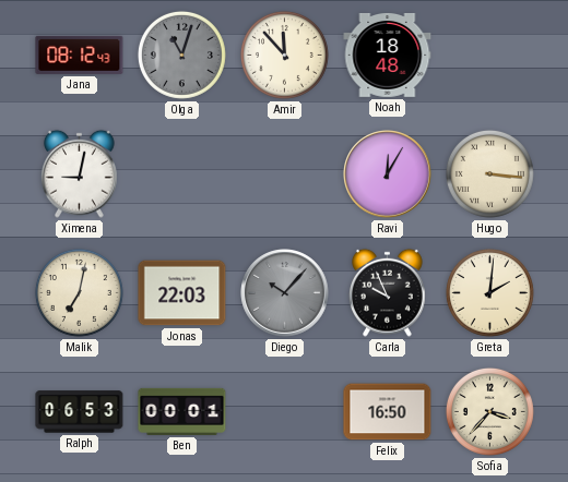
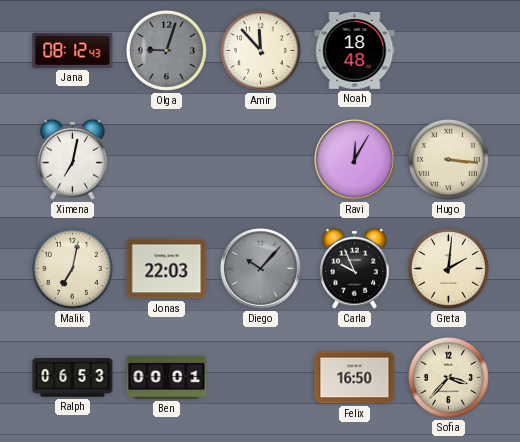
Olga: 11:03 -> 9:03 (166, 50)
Ximena: 9:02 -> 7:02 (73, 159)
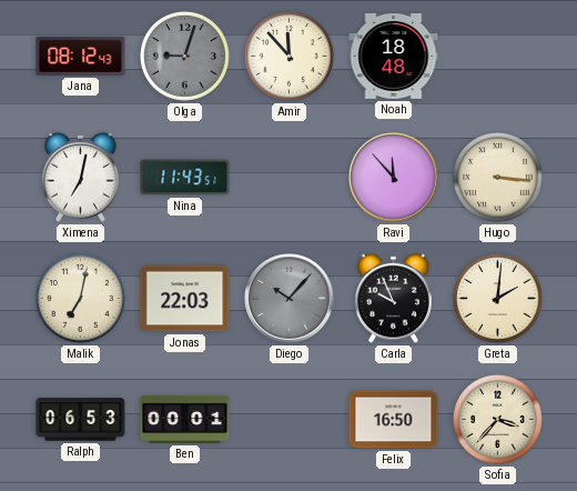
Nina: none -> 11:43 (185, 178)
Ravi: 12:05 -> 11:53 (394, 178)
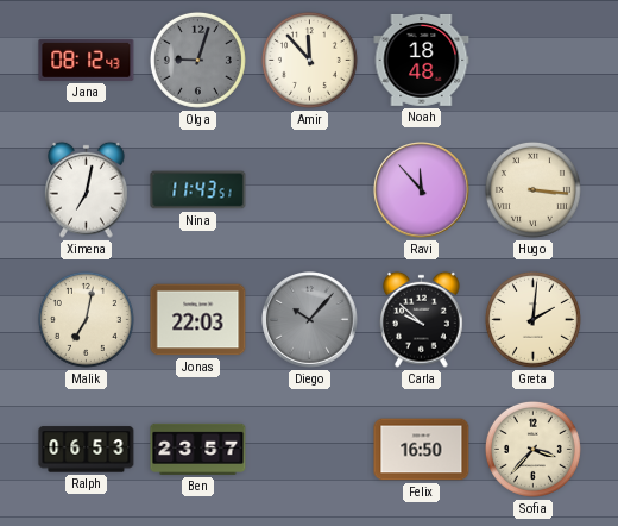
Carla: 9:56 -> 9:52 (422, 319)
Ben: 00:01 -> 23:57 (198, 449)
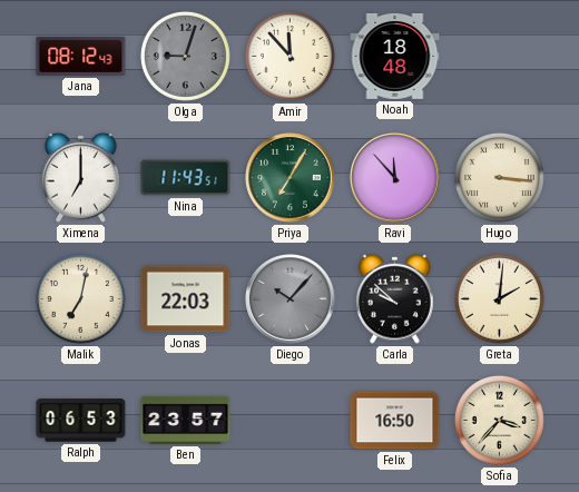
Ximena: 7:02 -> 7:00 (81, 177)
Priya: none -> 7:05 (291, 178)
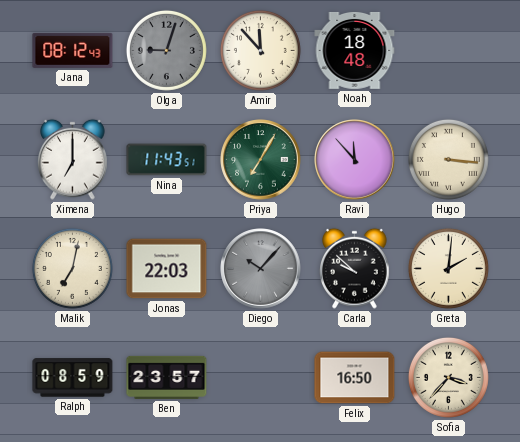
Ralph: 06:53 -> 08:59 (73, 378)
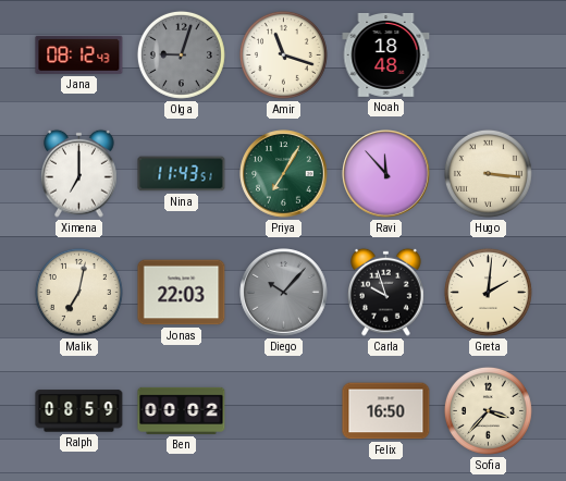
Amir: 11:53 -> 11:18 (283, 54)
Carla: 9:52 -> 9:57 (386, 292)
Ben: 23:57 -> 00:02 (182, 410)
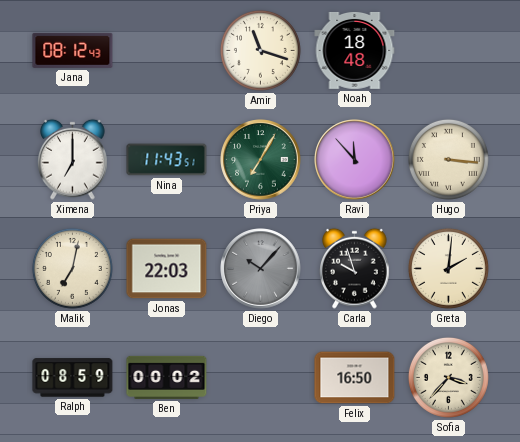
Olga: 9:03 -> none (181, 54)
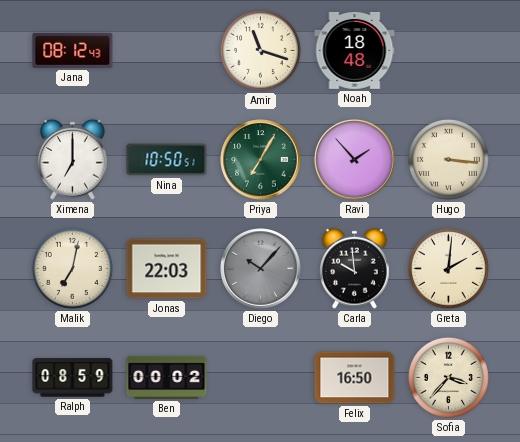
Nina: 11:43 -> 10:50 (167, 160)
Ravi: 11:53 -> 1:53 (355, 160)
Carla: 9:57 -> 9:59 (355, 268)
